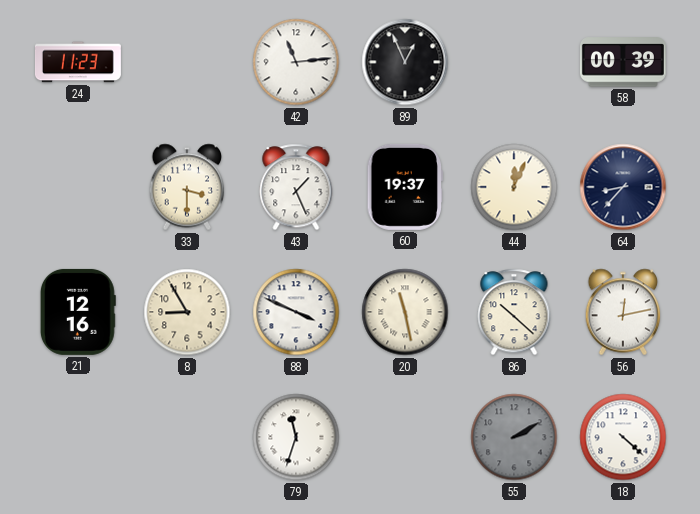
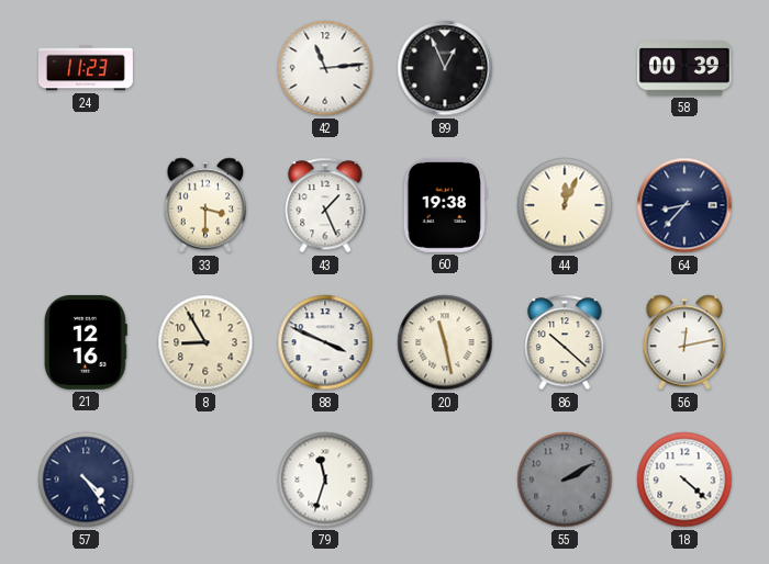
60: 19:37 -> 19:38 (444, 205)
57: none -> 4:24 (86, 480)
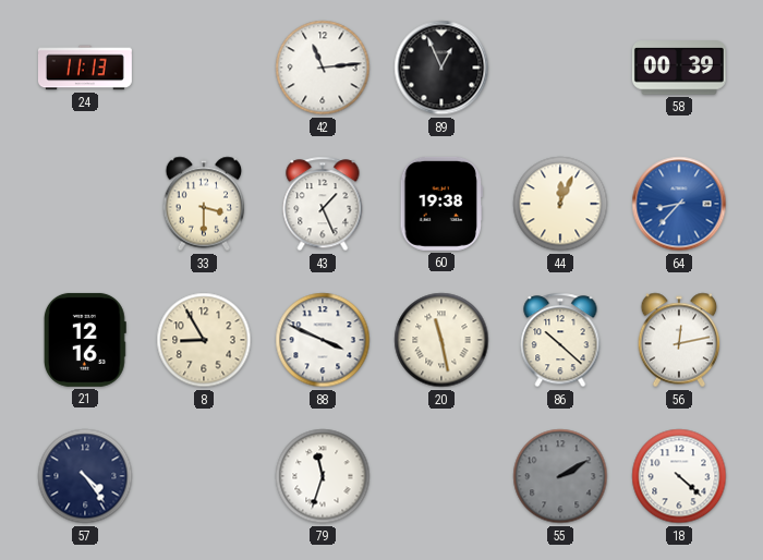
24: 11:23 -> 11:13 (85, 68)
64 dial: navy -> blue (679, 204)
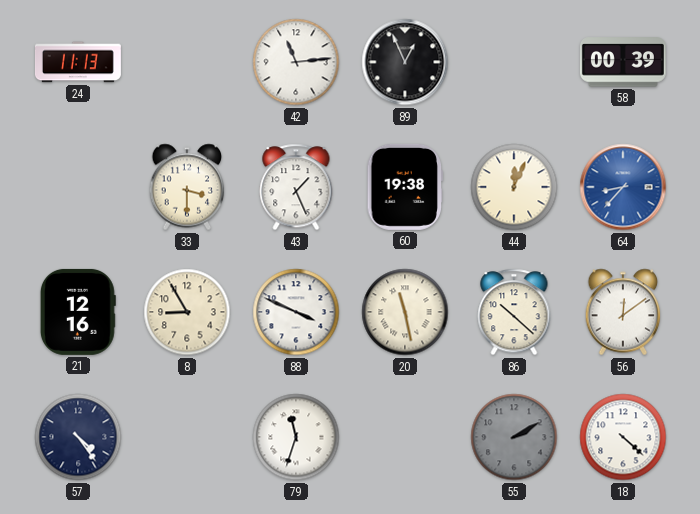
56: 12:13 -> 12:09 (623, 312)
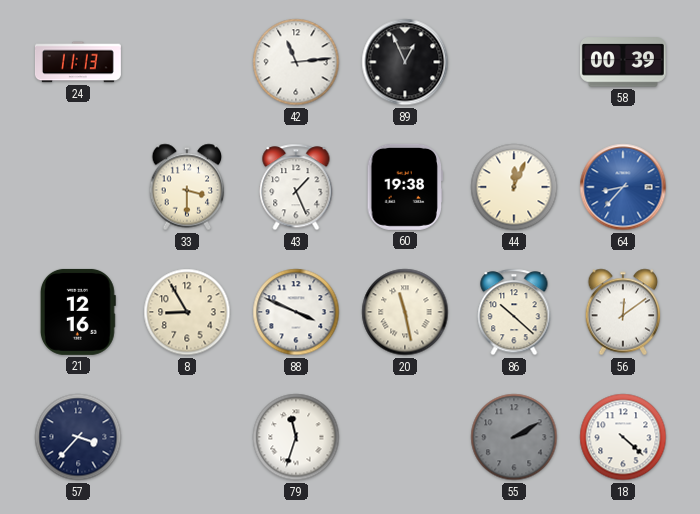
57: 4:24 -> 3:37 (78, 437)
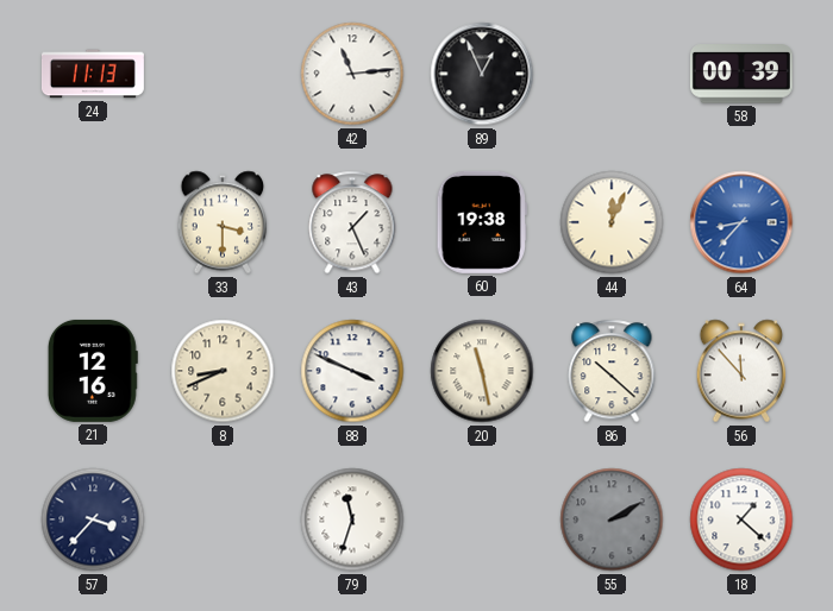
8: 8:55 -> 8:41 (223, 371)
56: 12:09 -> 11:53 (741, 371)
18: 4:22 -> 1:22 (741, 519)
